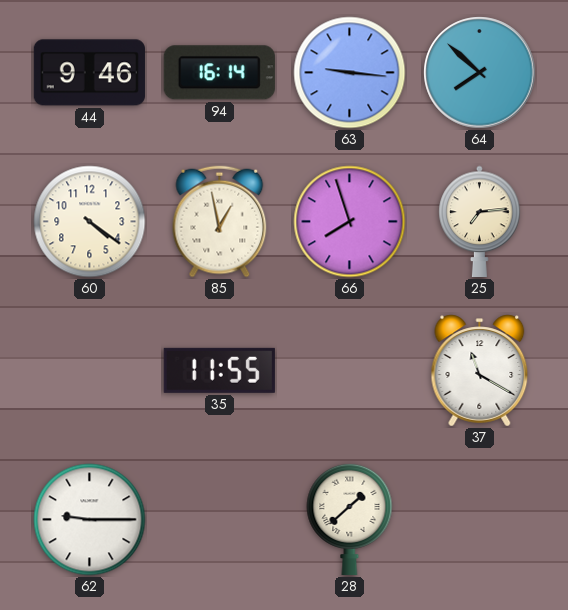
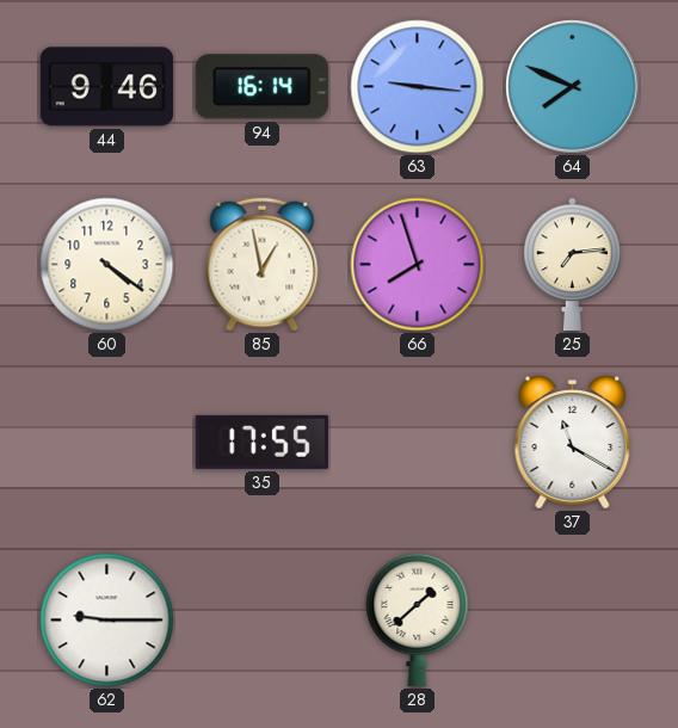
64: 7:52 -> 7:49 (573, 87)
35: 11:55 -> 17:55 (261, 442)
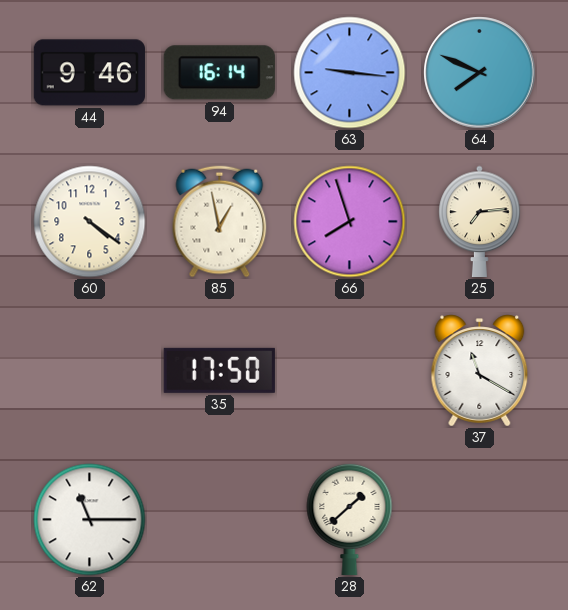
35: 17:55 -> 17:50 (219, 370)
62: 9:15 -> 11:15 (90, 520)
